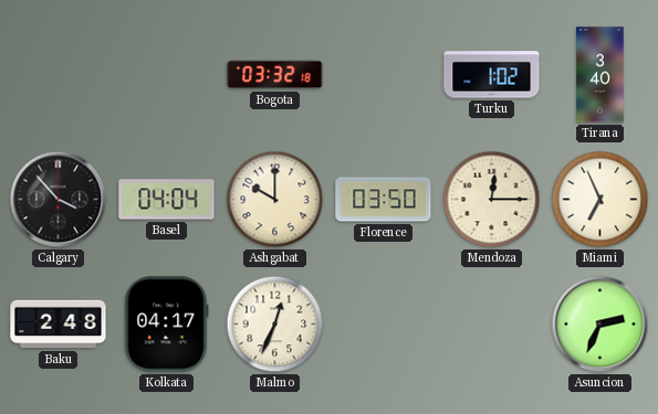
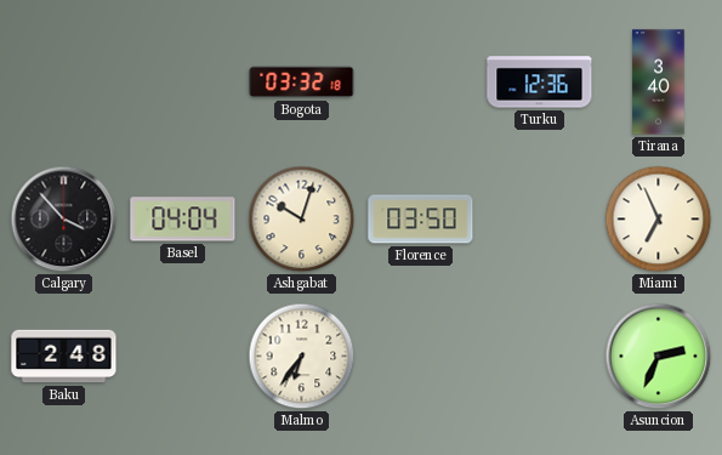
Turku: 1:02 -> 12:36 (540, 83)
Ashgabat: 10:00 -> 10:03 (302, 220)
Mendoza: 12:15 -> none (492, 200)
Kolkata: 04:17 -> none (167, 325)
Malmo: 12:34 -> 6:36 (302, 357)
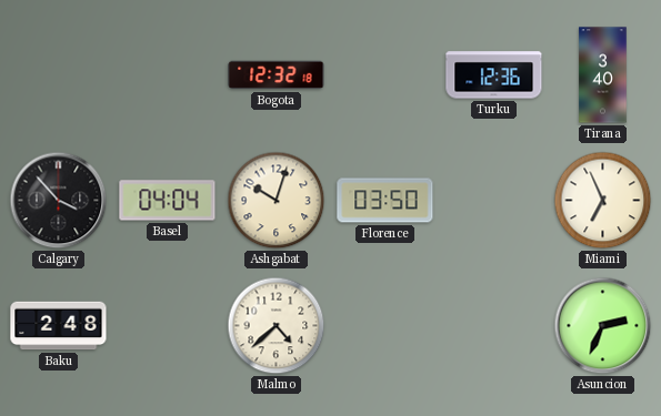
Bogota: 03:32 -> 12:32 (277, 75)
Malmo: 6:36 -> 4:38 (277, 326)
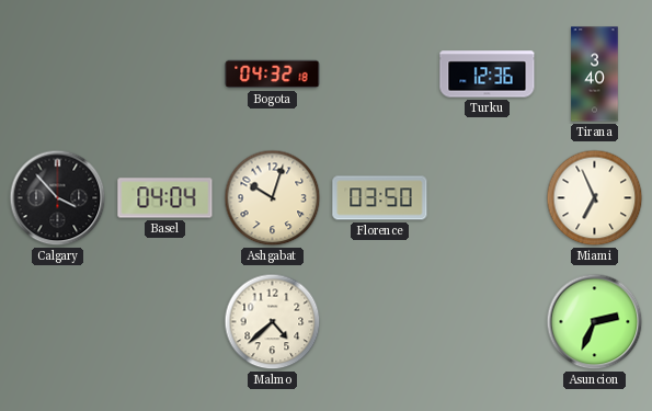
Bogota: 12:32 -> 04:32 (273, 75)
Baku: 2:48 -> none (59, 326)
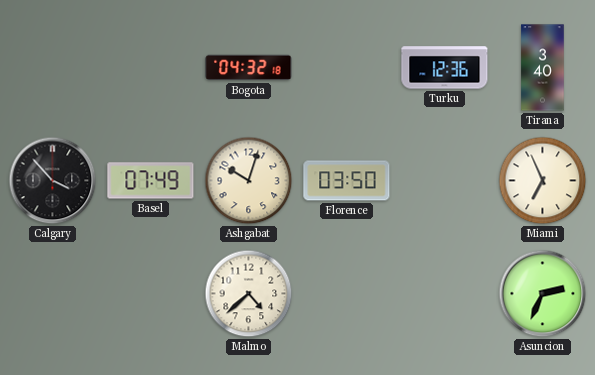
Basel: 04:04 -> 07:49 (151, 181)
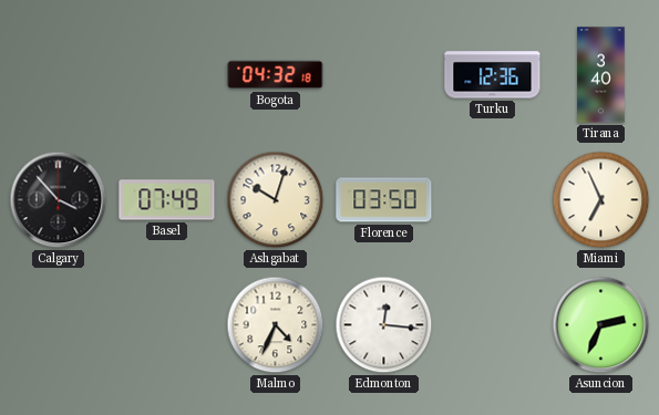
Malmo: 4:38 -> 4:34 (276, 325)
Edmonton: none -> 12:16 (384, 325)
